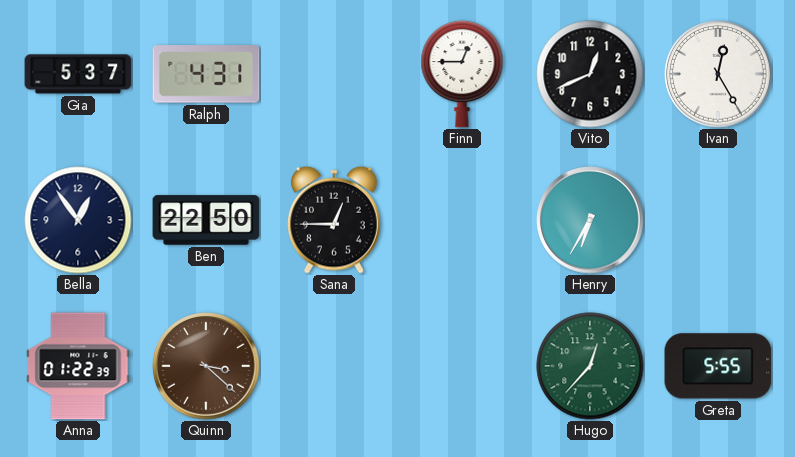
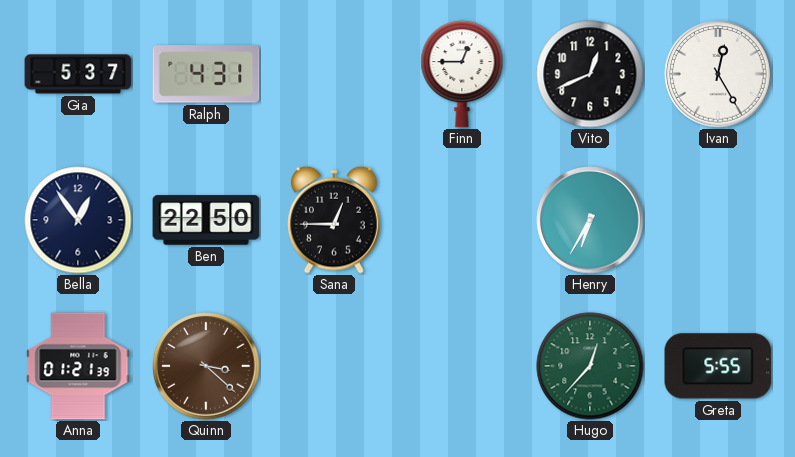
Anna: 01:22 -> 01:21 (78, 366)
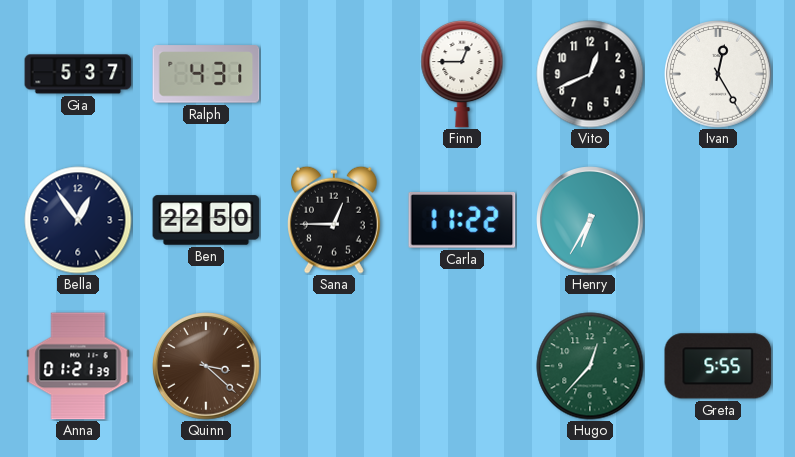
Carla: none -> 11:22 (462, 220)
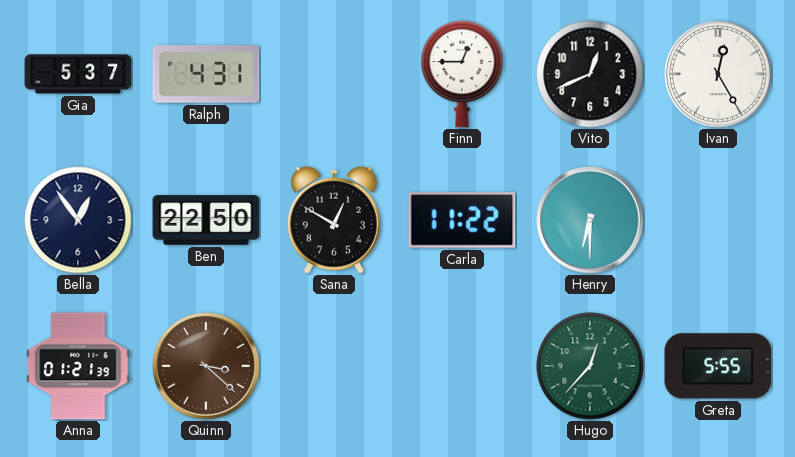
Sana: 12:45 -> 12:50 (335, 220)
Henry: 6:35 -> 6:30 (590, 220)
